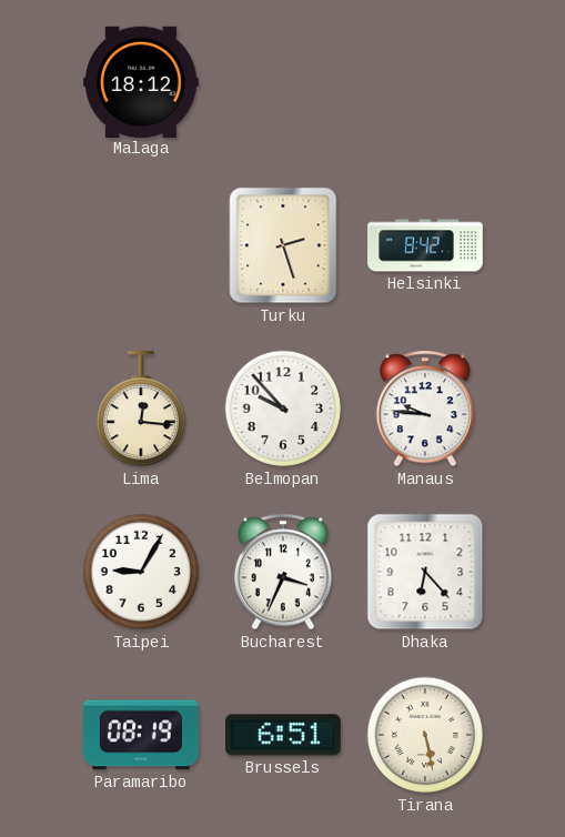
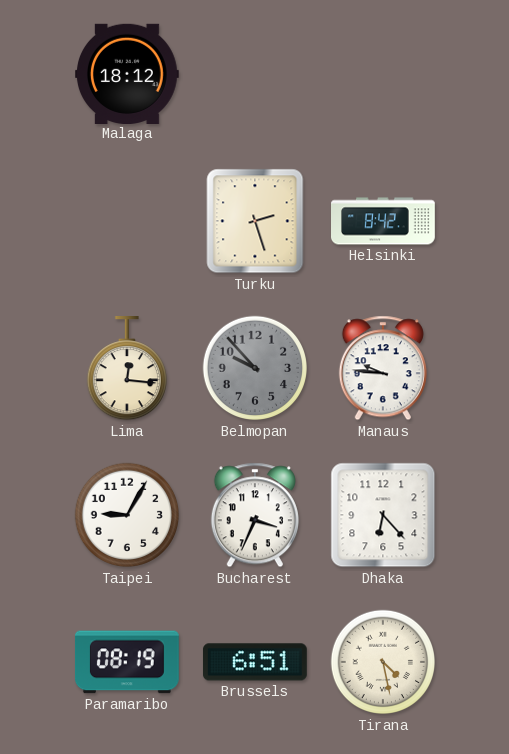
Belmopan dial: white -> grey (255, 368)
Tirana: 5:28 -> 4:28 (383, 662)
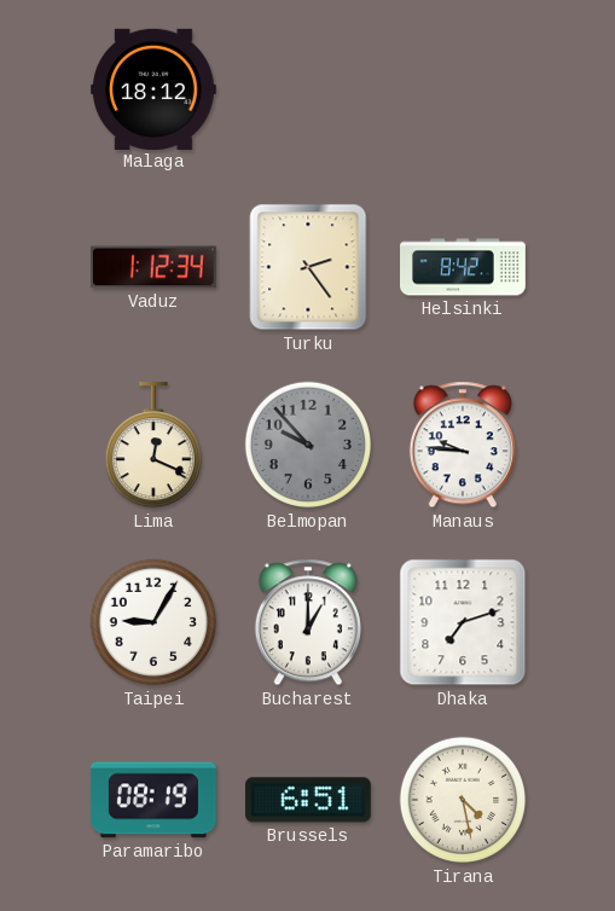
Vaduz: none -> 1:12 (153, 267)
Turku: 2:27 -> 2:24 (308, 267)
Lima: 12:16 -> 12:19 (152, 446)
Bucharest: 3:34 -> 1:00 (308, 622)
Dhaka: 6:23 -> 7:12 (463, 622)
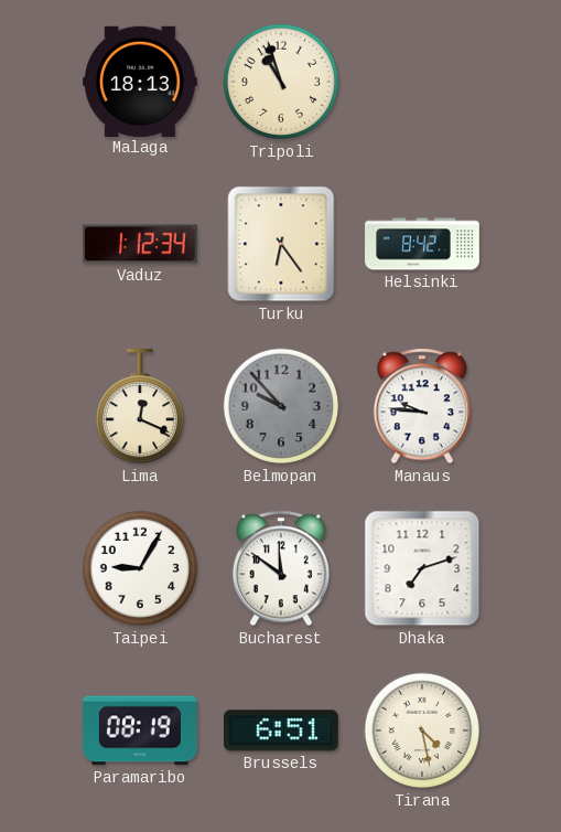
Malaga: 18:12 -> 18:13 (141, 81)
Tripoli: none -> 10:57 (281, 82)
Turku: 2:24 -> 6:24 (281, 244)
Bucharest: 1:00 -> 11:51 (281, 568)
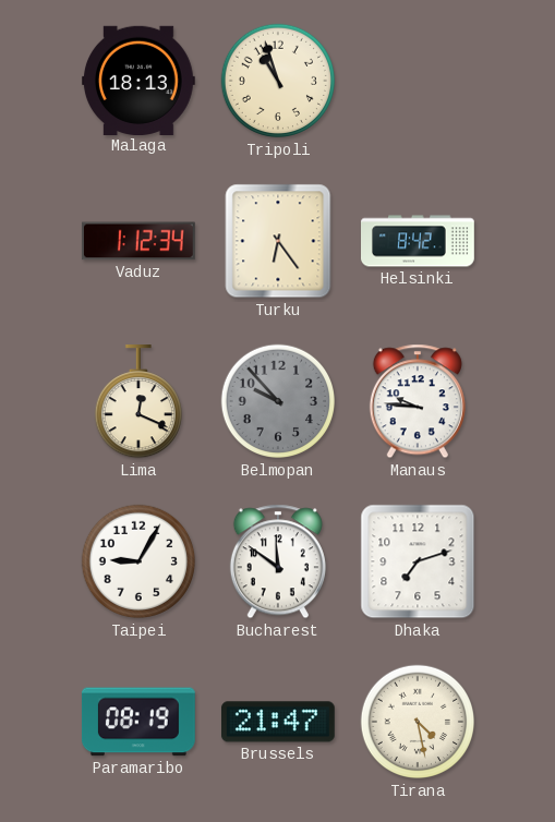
Brussels: 6:51 -> 21:47 (278, 722)
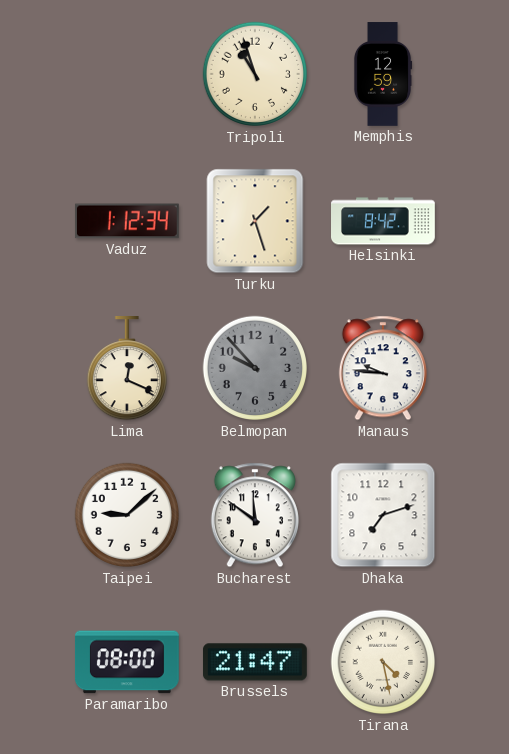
Malaga: 18:13 -> none (140, 80)
Memphis: none -> 12:59 (383, 74)
Turku: 6:24 -> 1:27 (255, 221)
Taipei: 9:05 -> 9:08 (127, 515)
Paramaribo: 08:19 -> 08:00 (127, 662)
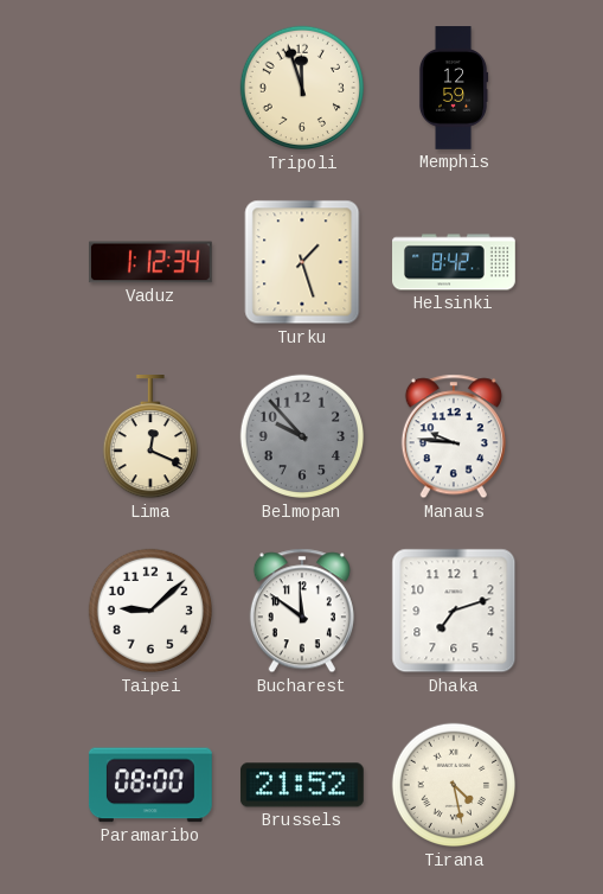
Tripoli: 10:57 -> 11:57 (302, 88)
Brussels: 21:47 -> 21:52 (302, 785)
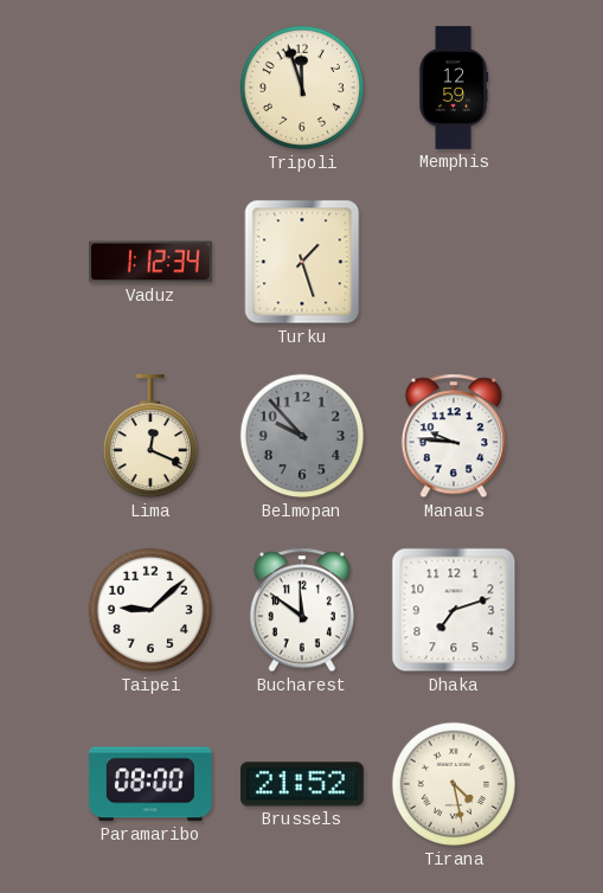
Helsinki: 8:42 -> none (454, 262)
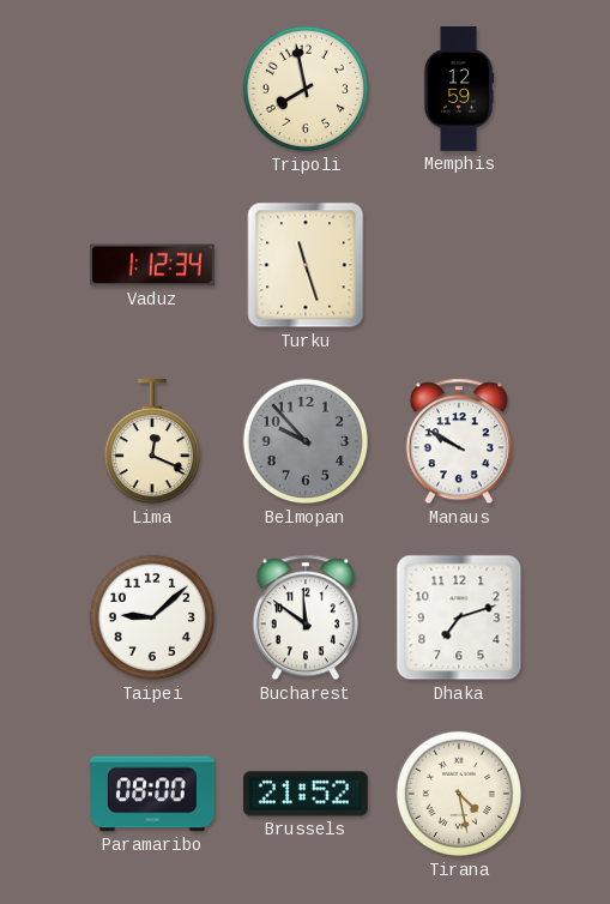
Tripoli: 11:57 -> 7:58 (306, 89)
Turku: 1:27 -> 11:27 (306, 265)
Manaus: 9:46 -> 9:50 (459, 441)
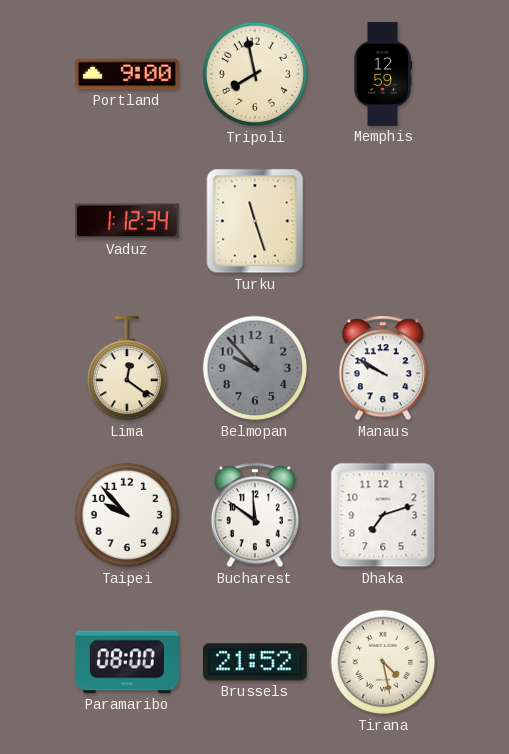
Portland: none -> 9:00 (128, 74)
Lima: 12:19 -> 12:21 (126, 369)
Taipei: 9:08 -> 9:53 (127, 515)
